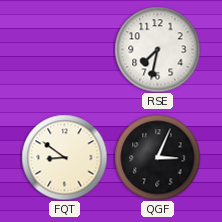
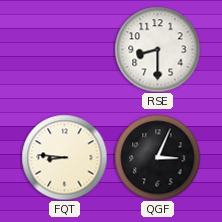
RSE: 7:32 -> 8:30 (157, 49)
FQT: 8:51 -> 8:46 (64, 157)
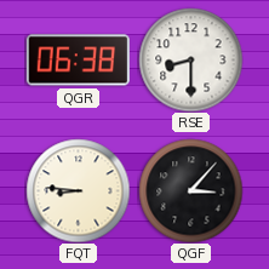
QGR: none -> 06:38 (78, 61)
QGF: 3:04 -> 3:07 (190, 190)
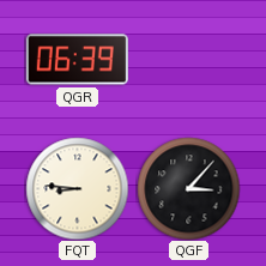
QGR: 06:38 -> 06:39 (77, 60)
RSE: 8:30 -> none (190, 59)
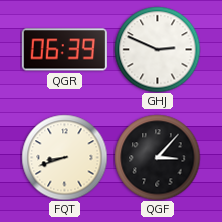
GHJ: none -> 2:49 (157, 49)
FQT: 8:46 -> 8:42 (64, 157)
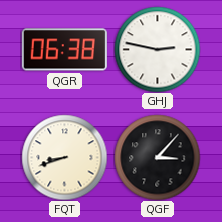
QGR: 06:39 -> 06:38 (64, 50)
GHJ: 2:49 -> 2:47 (157, 49)
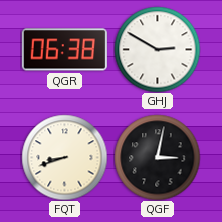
GHJ: 2:47 -> 2:50 (157, 49)
QGF: 3:07 -> 3:02 (157, 157)
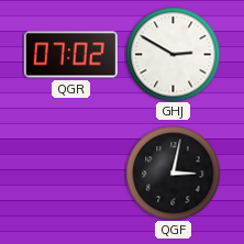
QGR: 06:38 -> 07:02 (70, 55)
FQT: 8:42 -> none (64, 157)
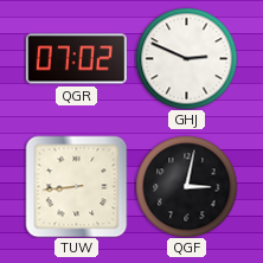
GHJ: 2:50 -> 2:49 (186, 58)
TUW: none -> 8:44 (76, 186)
